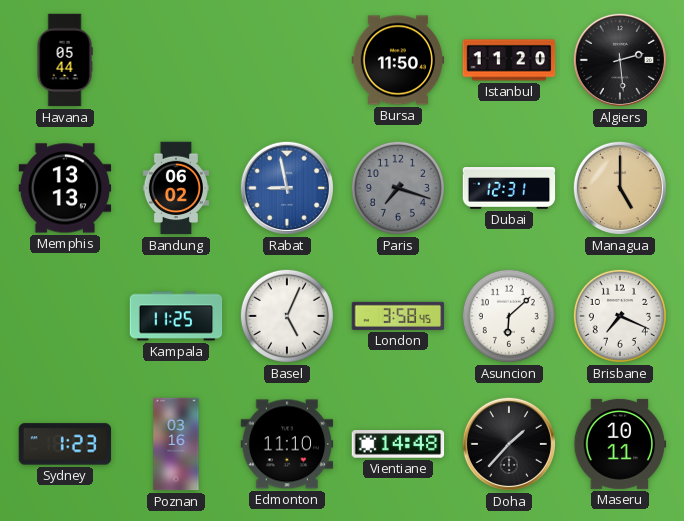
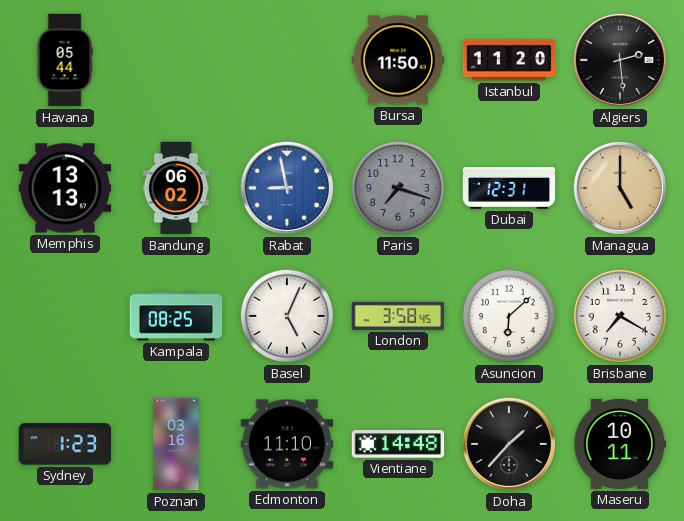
Kampala: 11:25 -> 08:25 (176, 316)
Brisbane: 7:19 -> 7:20 (620, 316)
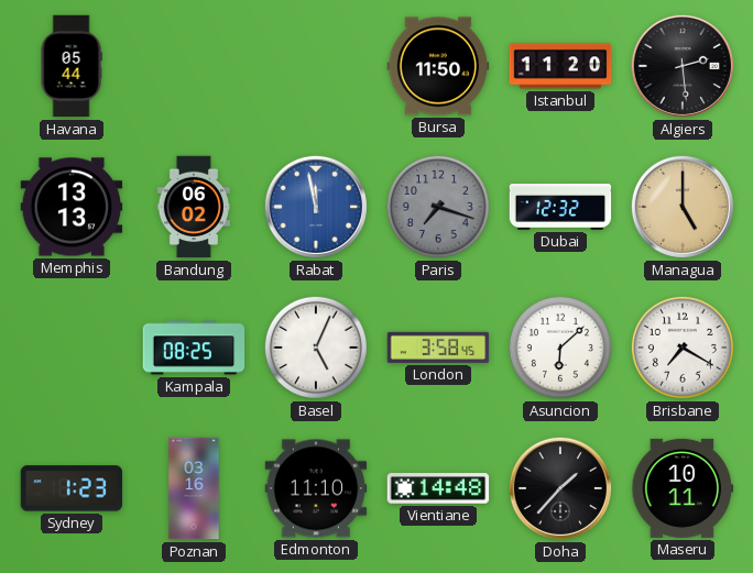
Rabat: 8:58 -> 11:58 (316, 207)
Dubai: 12:31 -> 12:32 (560, 208)
